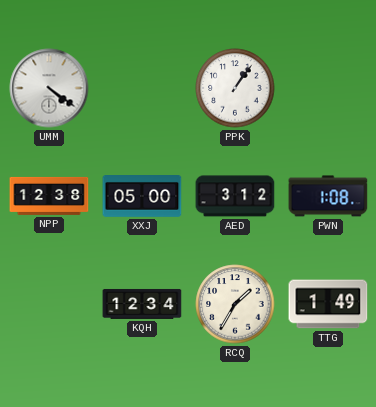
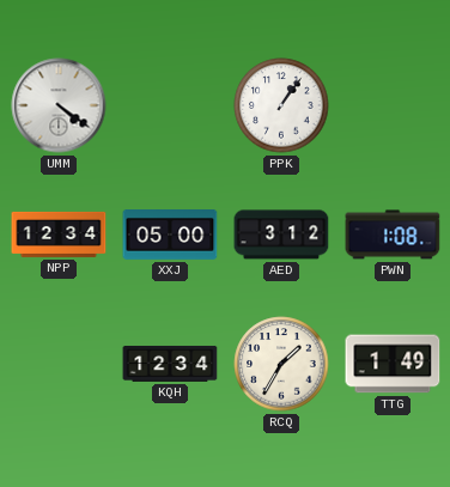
NPP: 12:38 -> 12:34 (59, 235)
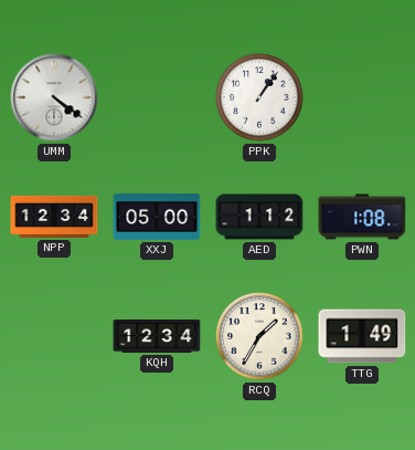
AED: 3:12 -> 1:12 (259, 217)
